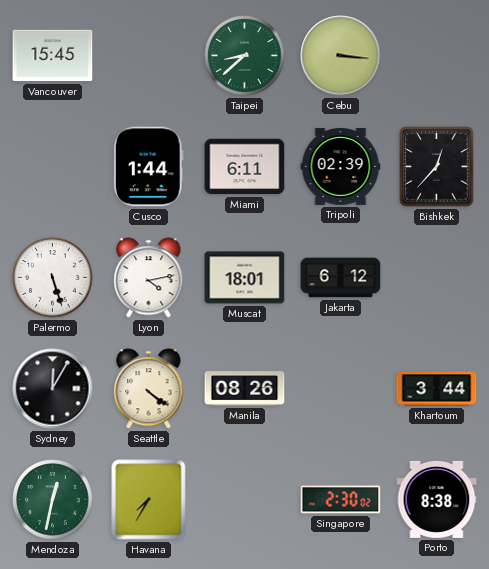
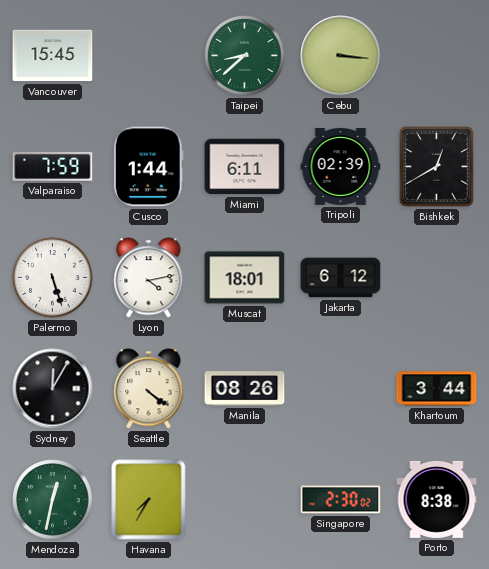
Valparaiso: none -> 7:59 (53, 166)
Bishkek: 12:37 -> 12:40 (437, 167)
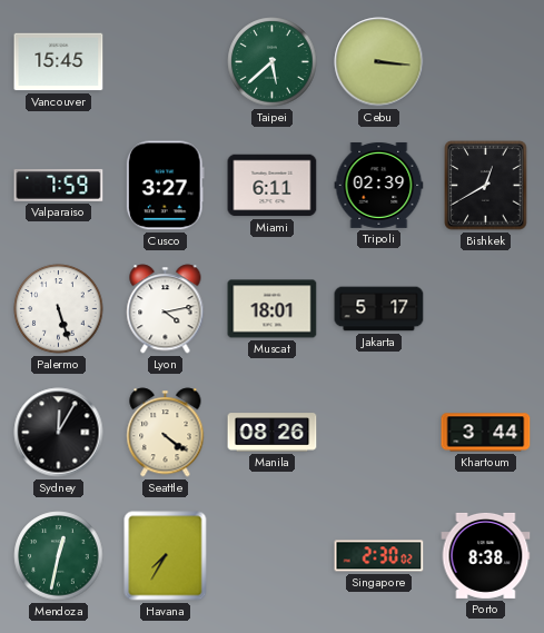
Taipei: 8:38 -> 5:38 (273, 62)
Cusco: 1:44 -> 3:27 (165, 186)
Jakarta: 6:12 -> 5:17 (379, 309)
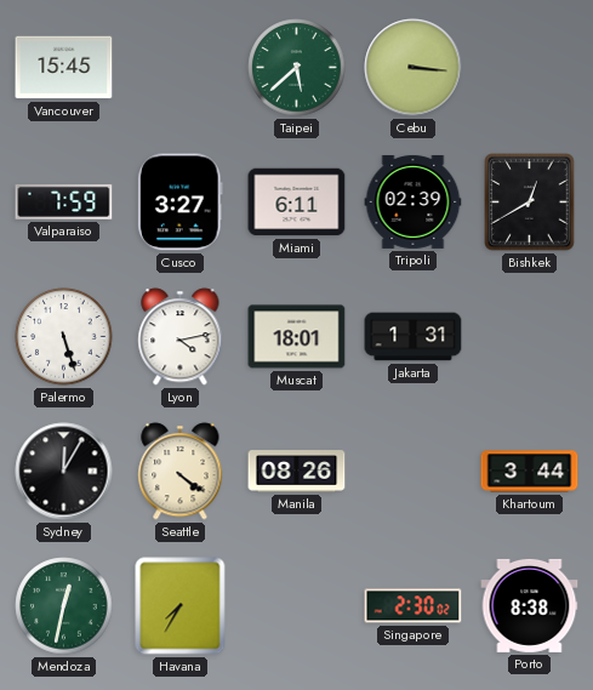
Jakarta: 5:17 -> 1:31 (414, 337)
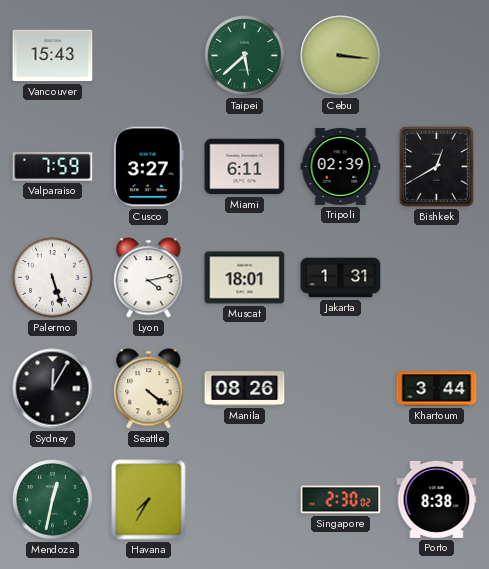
Vancouver: 15:45 -> 15:43 (53, 56)
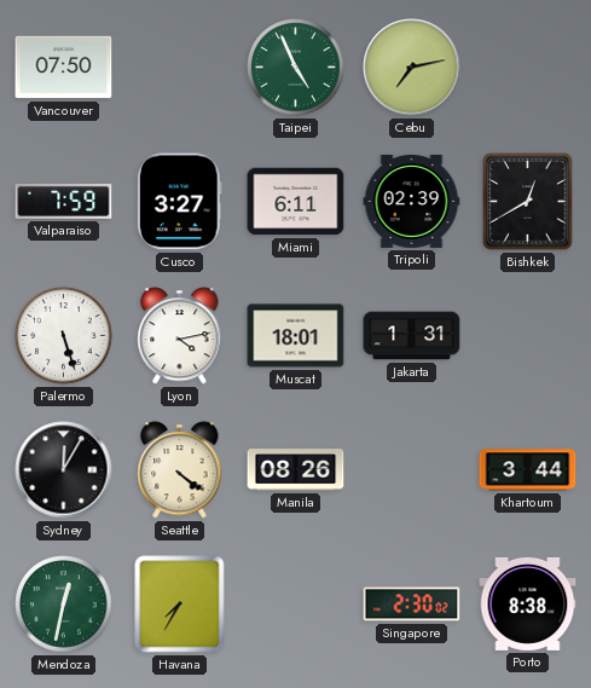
Vancouver: 15:43 -> 07:50 (64, 68)
Taipei: 5:38 -> 4:56 (296, 68)
Cebu: 3:16 -> 7:13 (412, 68)
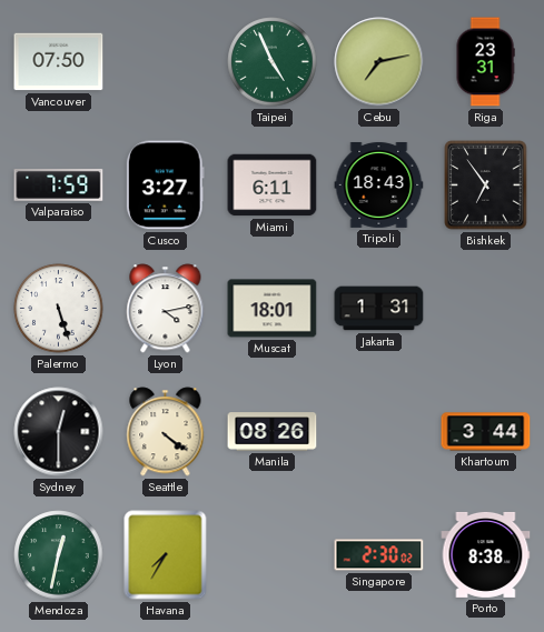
Riga: none -> 23:31 (485, 62)
Tripoli: 02:39 -> 18:43 (379, 184)
Bishkek: 12:40 -> 6:54 (486, 185)
Sydney: 12:05 -> 12:30 (59, 432)
